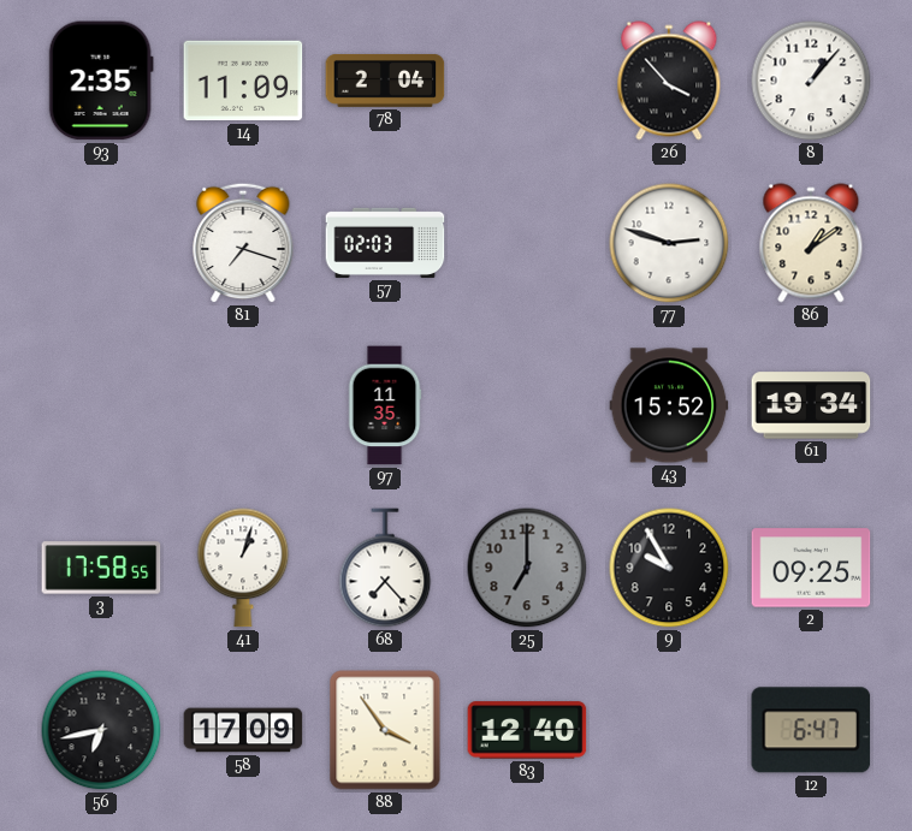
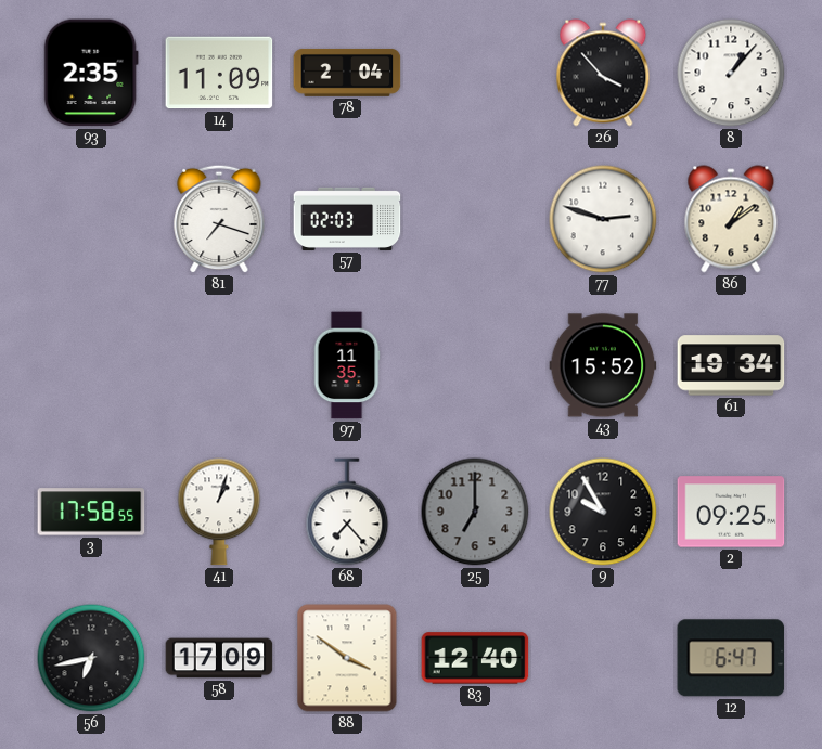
88: 3:54 -> 3:51 (347, 658)
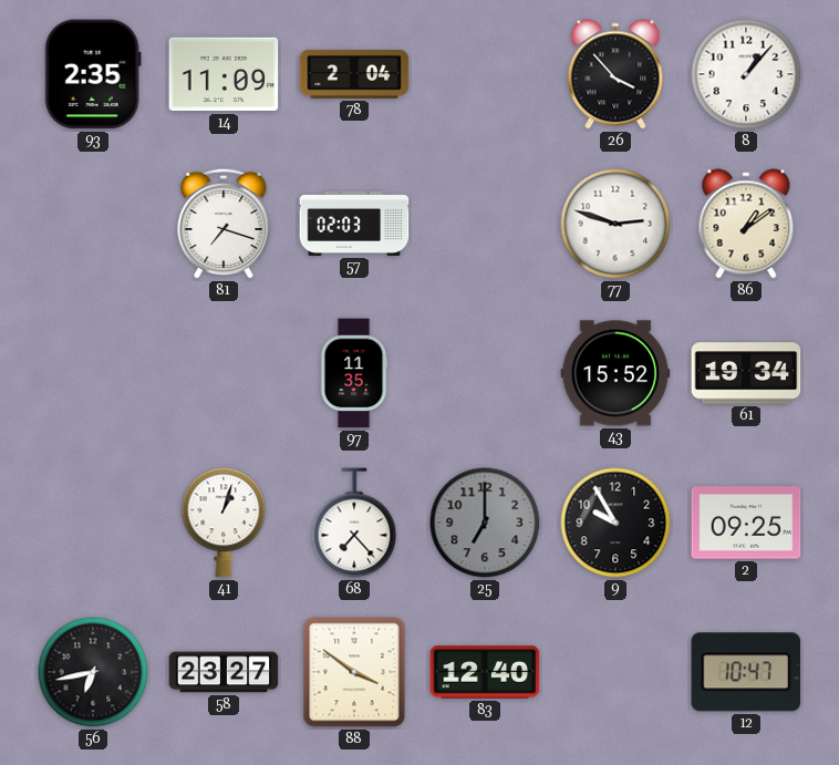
3: 17:58 -> none (91, 512)
58: 17:09 -> 23:27 (224, 672)
12: 6:47 -> 10:47 (746, 672)
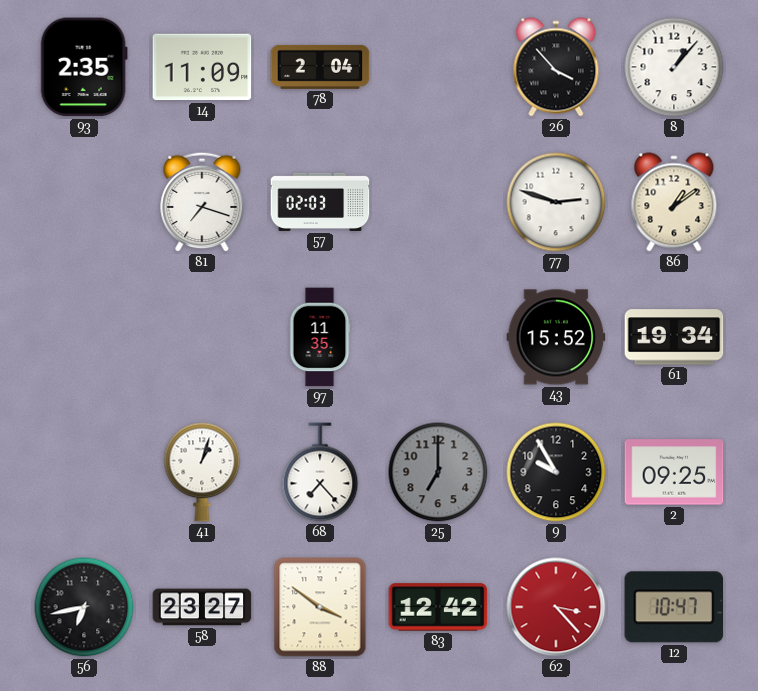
83: 12:40 -> 12:42 (438, 607)
62: none -> 3:23 (556, 607)
